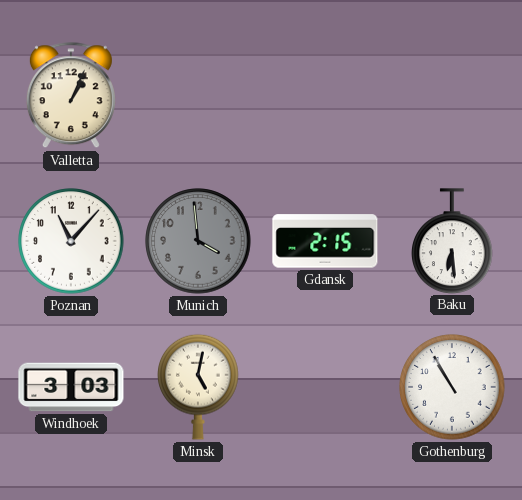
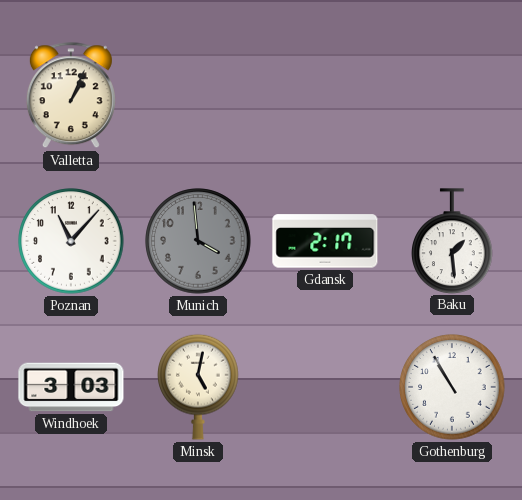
Gdansk: 2:15 -> 2:17 (325, 241)
Baku: 6:29 -> 1:29 (453, 241)
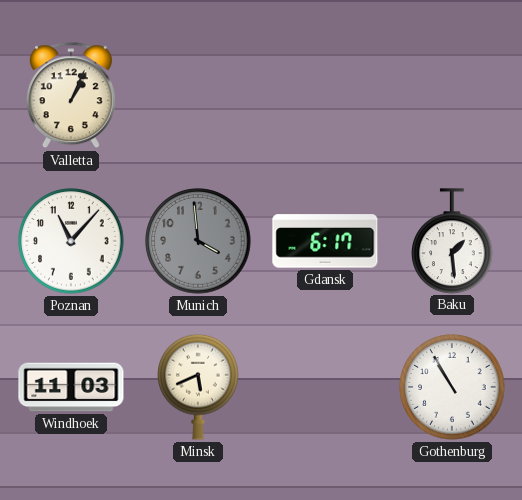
Gdansk: 2:17 -> 6:17 (325, 241)
Windhoek: 3:03 -> 11:03 (71, 387)
Minsk: 5:02 -> 5:41 (199, 387)
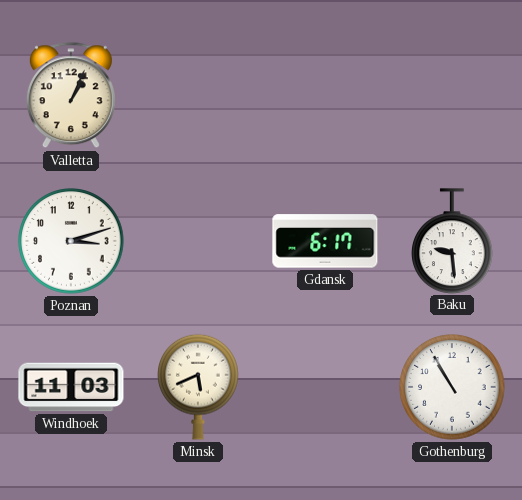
Poznan: 11:07 -> 3:12 (71, 241)
Munich: 3:59 -> none (198, 241)
Baku: 1:29 -> 9:29 (453, 241)
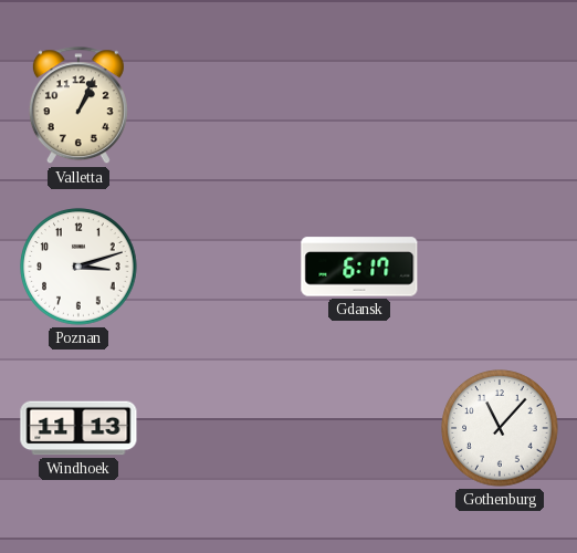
Baku: 9:29 -> none (453, 241)
Windhoek: 11:03 -> 11:13 (78, 428)
Minsk: 5:41 -> none (199, 387)
Gothenburg: 10:55 -> 11:07 (500, 428)
